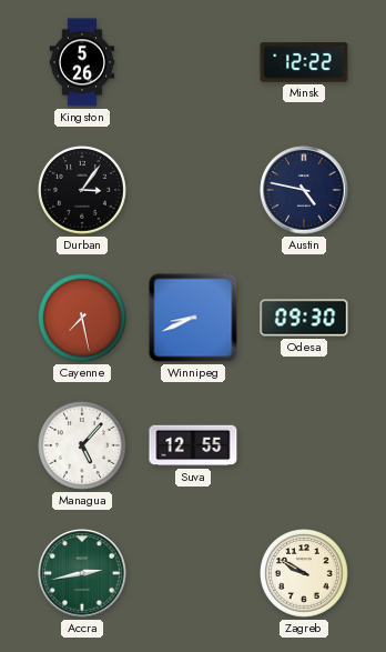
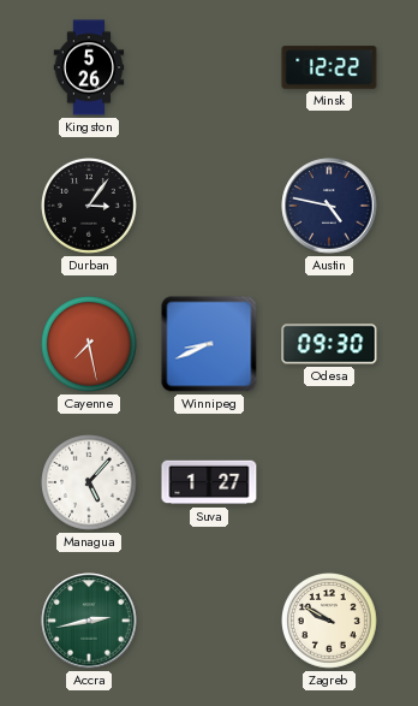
Suva: 12:55 -> 1:27 (209, 482)
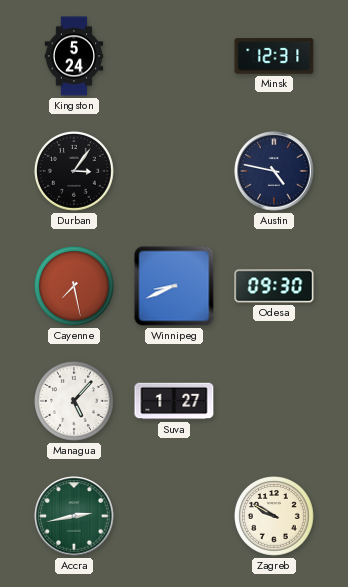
Kingston: 5:26 -> 5:24 (74, 56)
Minsk: 12:22 -> 12:31 (274, 56)
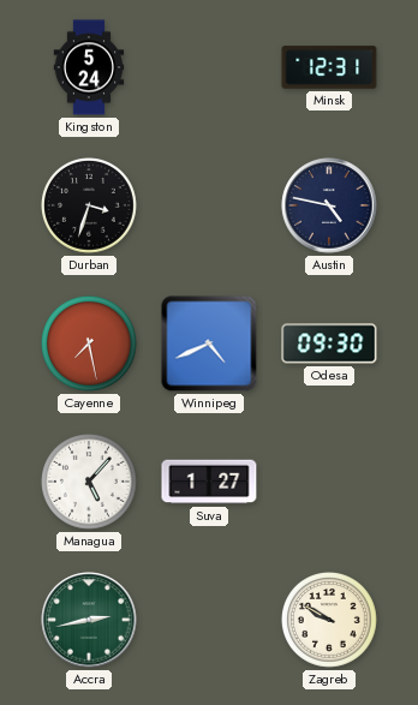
Durban: 3:06 -> 3:33 (90, 207)
Winnipeg: 8:41 -> 4:41 (209, 343)
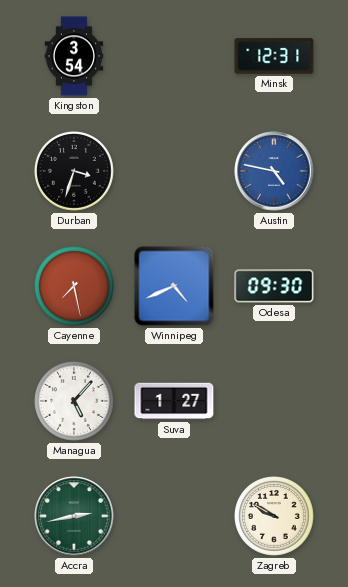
Kingston: 5:24 -> 3:54 (74, 56)
Austin dial: navy -> blue (274, 171)
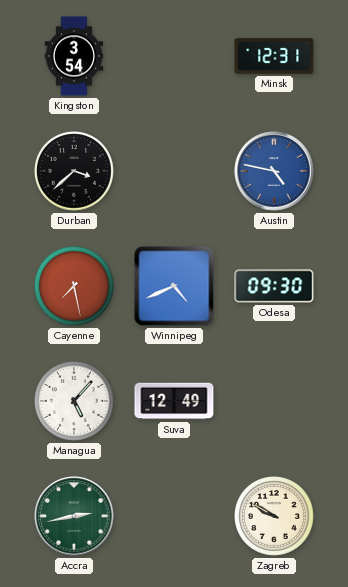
Durban: 3:33 -> 3:38 (75, 172)
Suva: 1:27 -> 12:49 (174, 401)
